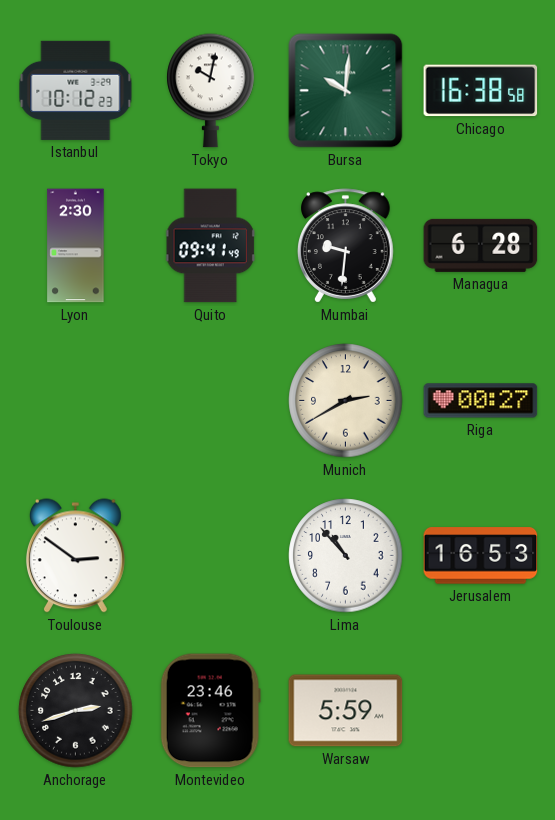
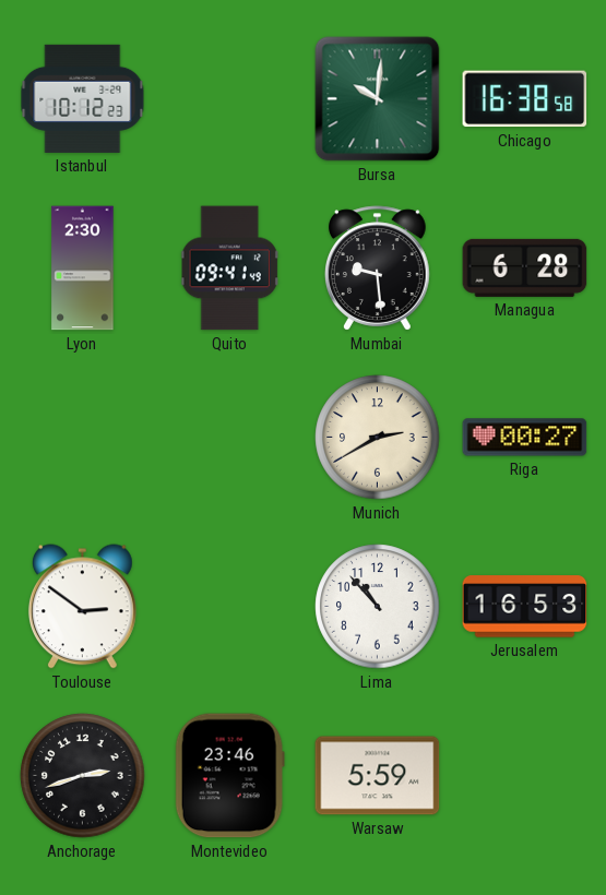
Tokyo: 10:02 -> none (211, 91)
Mumbai: 9:31 -> 9:29 (378, 268)
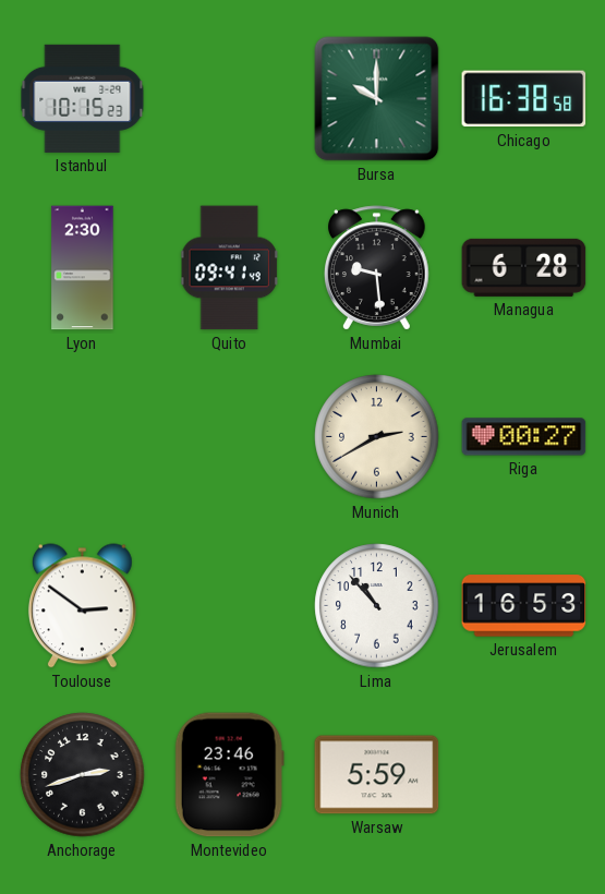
Istanbul: 10:12 -> 10:15 (83, 98)
Bursa: 10:01 -> 10:00 (377, 99)
